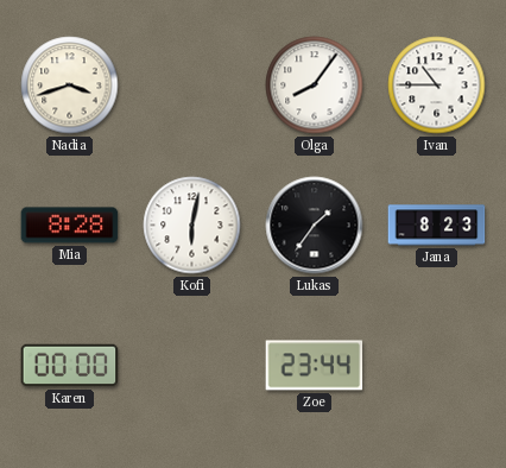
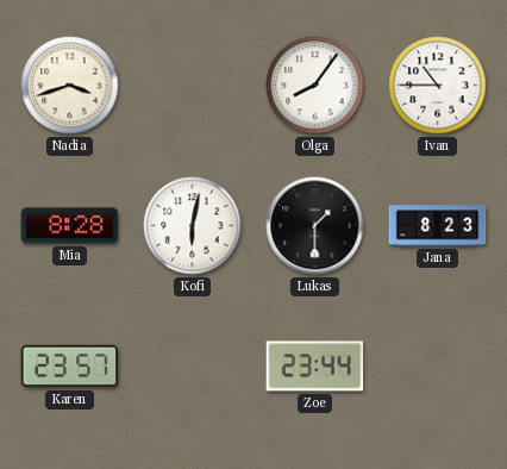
Lukas: 1:36 -> 1:30 (315, 226)
Karen: 00:00 -> 23:57 (70, 367)
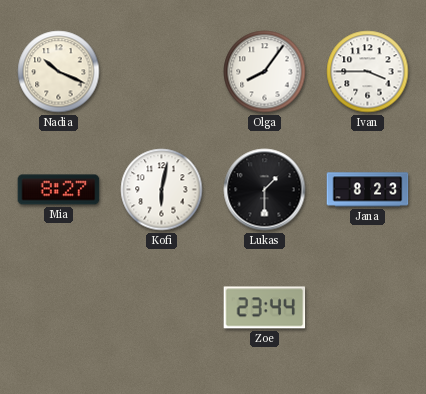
Nadia: 3:42 -> 10:19 (59, 72)
Ivan: 10:45 -> 3:45 (368, 72)
Mia: 8:28 -> 8:27 (59, 190)
Karen: 23:57 -> none (70, 367)
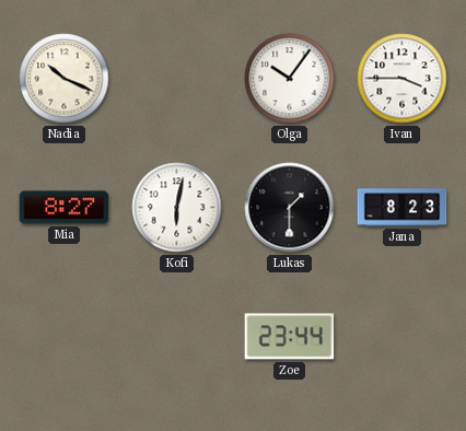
Olga: 8:06 -> 10:06 (290, 79)
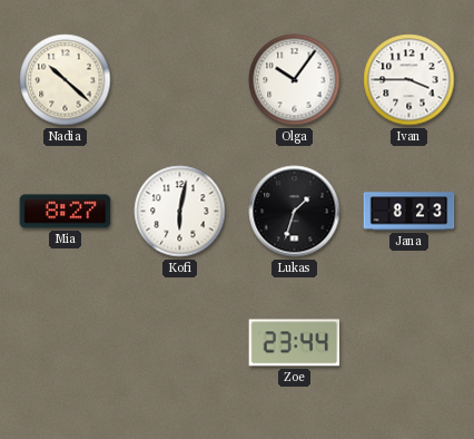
Nadia: 10:19 -> 10:22 (66, 80)
Lukas: 1:30 -> 1:33 (295, 212)
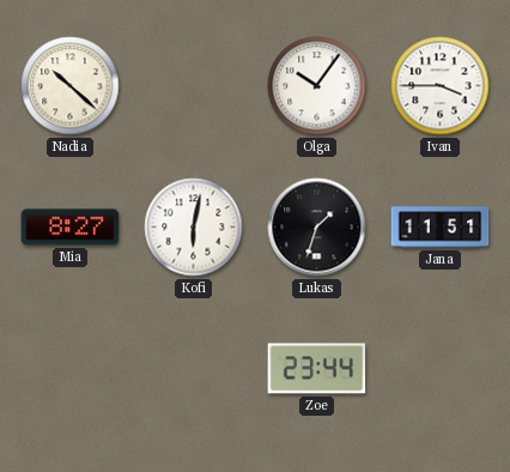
Jana: 8:23 -> 11:51 (441, 228)
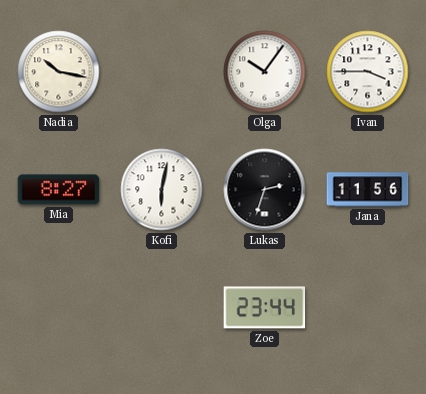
Nadia: 10:22 -> 10:17 (59, 72)
Lukas: 1:33 -> 2:33 (265, 190)
Jana: 11:51 -> 11:56 (368, 190)
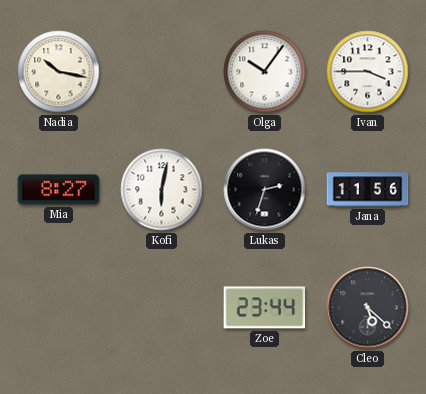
Cleo: none -> 5:22 (368, 308)
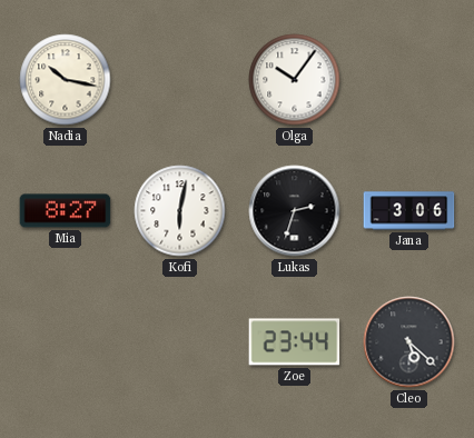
Ivan: 3:45 -> none (368, 72)
Jana: 11:56 -> 3:06 (409, 211)
